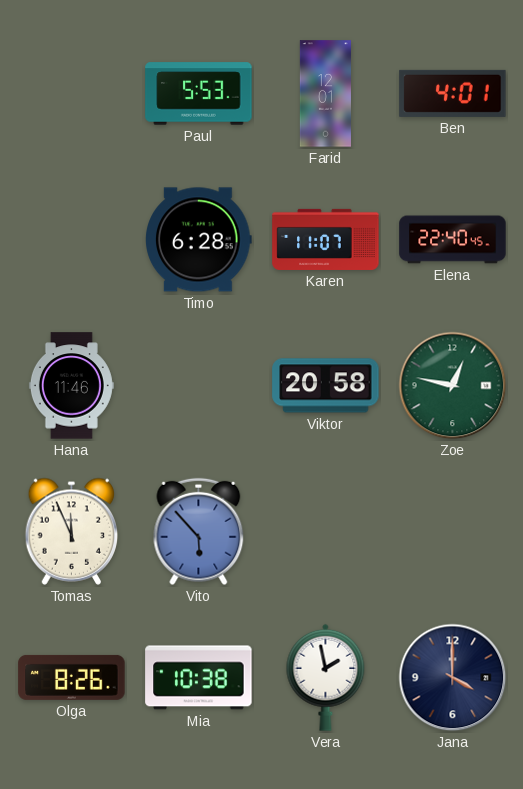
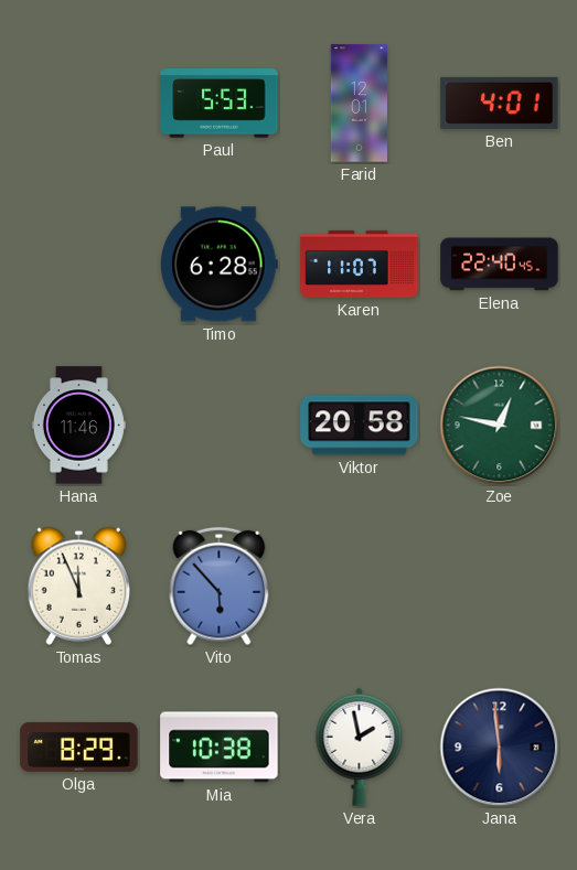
Olga: 8:26 -> 8:29 (79, 747)
Jana: 4:00 -> 5:59 (500, 748)
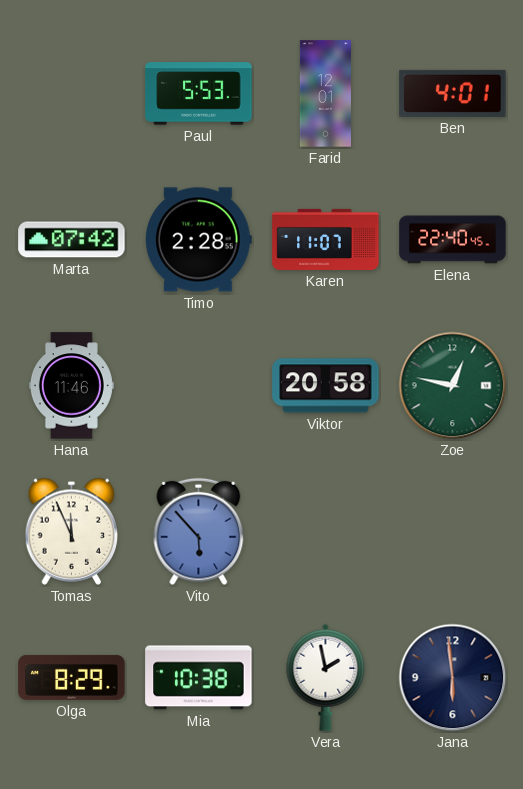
Marta: none -> 07:42 (72, 240)
Timo: 6:28 -> 2:28 (199, 240)
